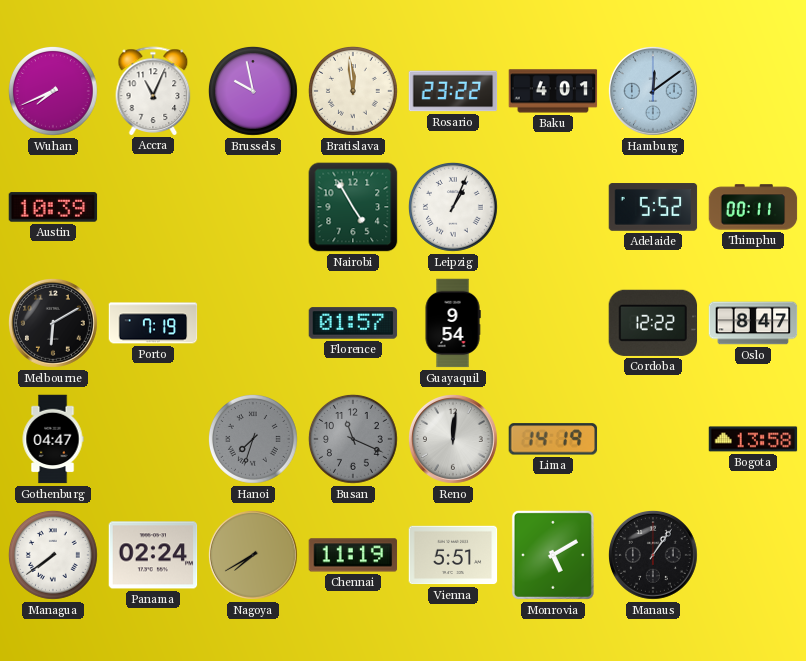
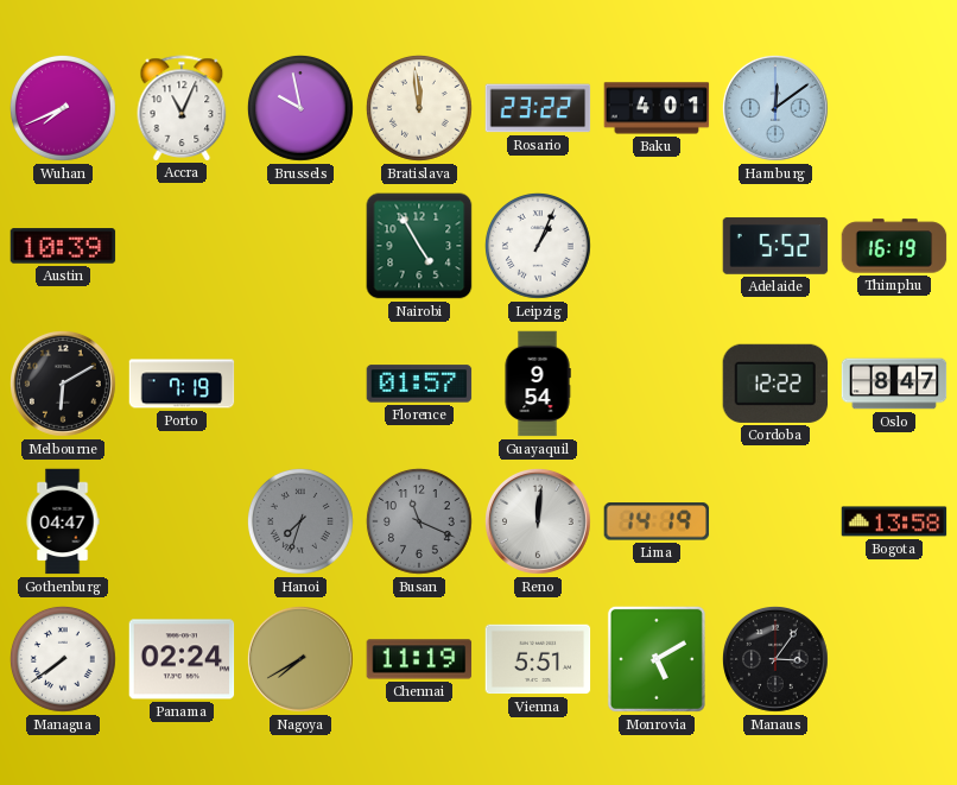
Thimphu: 00:11 -> 16:19 (894, 246)
Manaus: 1:06 -> 3:06 (777, 660)
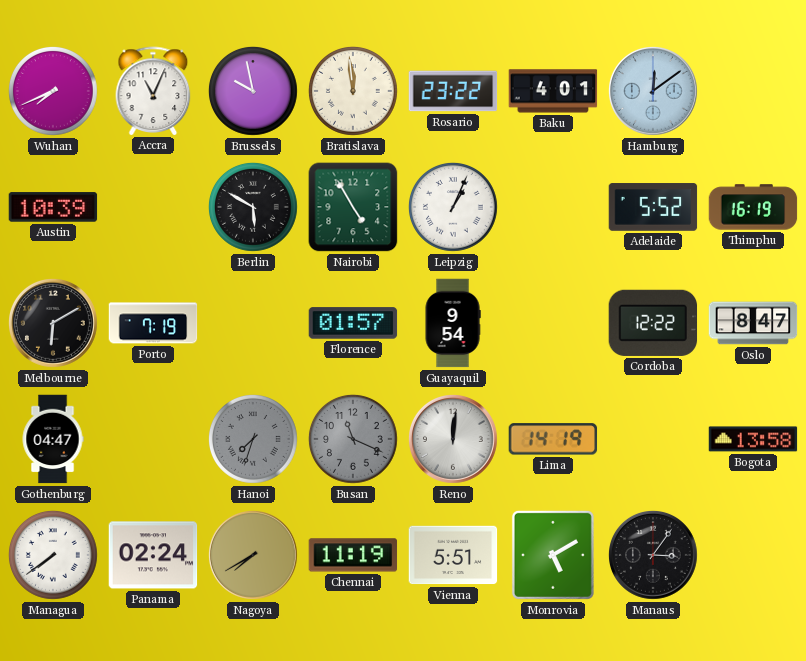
Berlin: none -> 5:50 (254, 208)
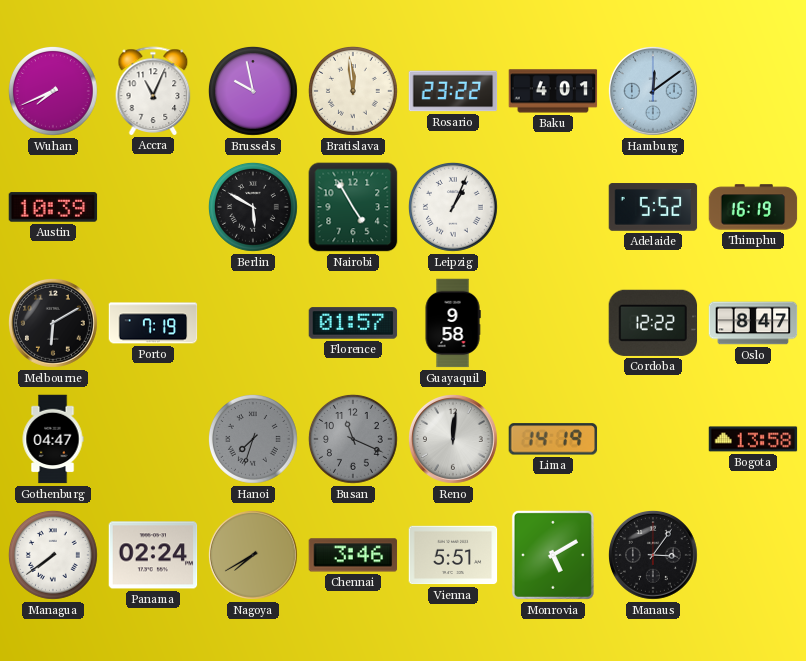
Guayaquil: 9:54 -> 9:58 (453, 323)
Chennai: 11:19 -> 3:46 (353, 555)
